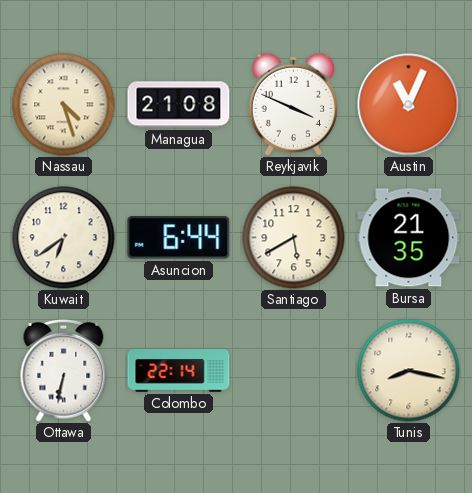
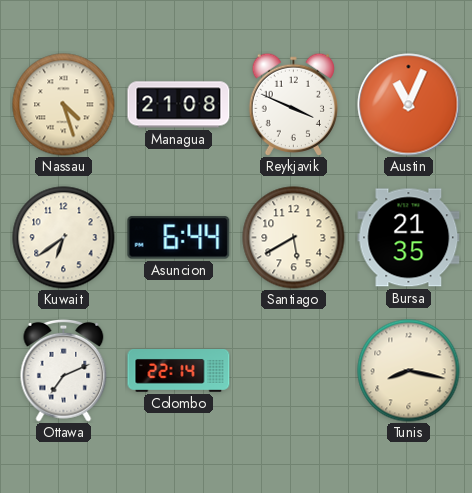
Ottawa: 6:32 -> 7:11 (64, 370)
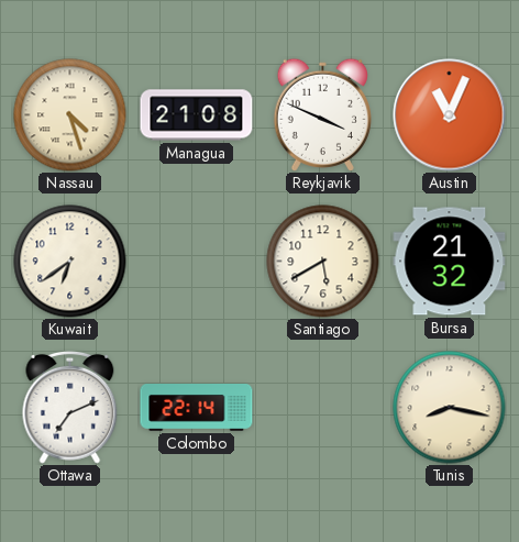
Asuncion: 6:44 -> none (179, 238)
Bursa: 21:35 -> 21:32 (450, 262)
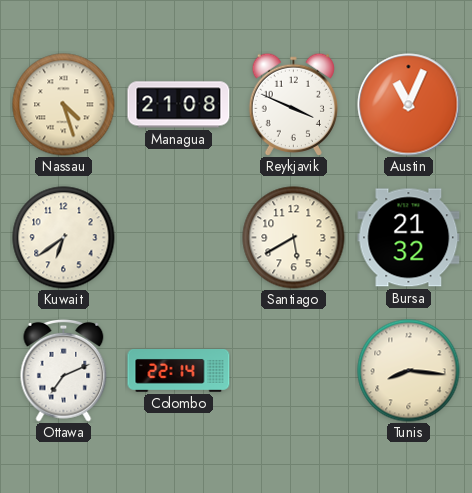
Tunis: 8:17 -> 8:16 (409, 371)
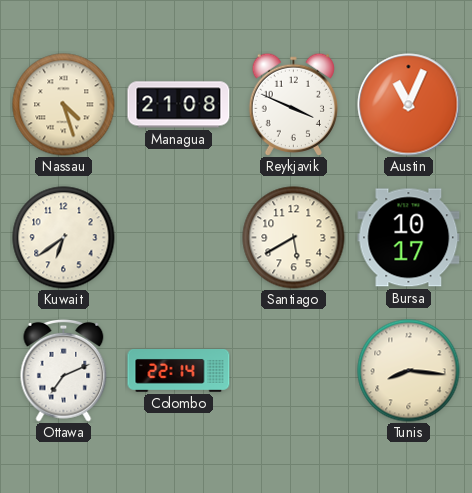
Bursa: 21:32 -> 10:17 (409, 238)
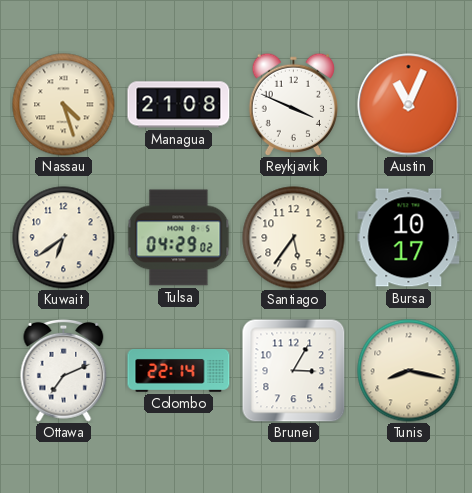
Tulsa: none -> 04:29 (179, 238)
Santiago: 5:40 -> 5:36 (294, 238)
Brunei: none -> 3:05 (293, 370)
Tunis: 8:16 -> 8:17 (409, 371)
